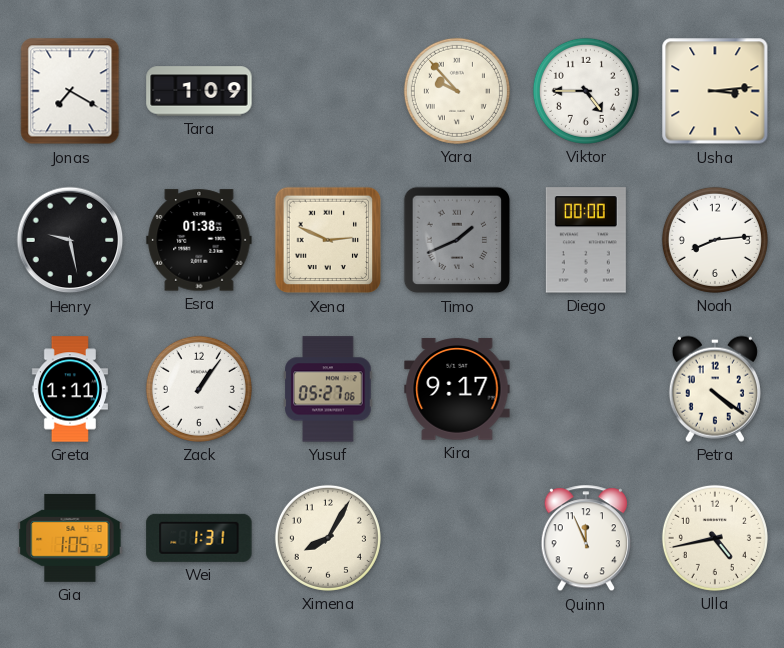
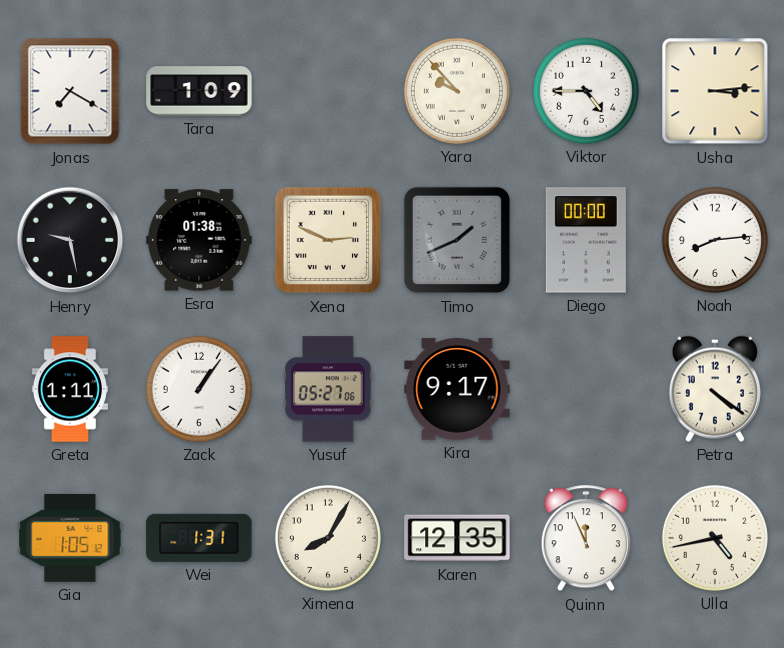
Karen: none -> 12:35 (457, 538)
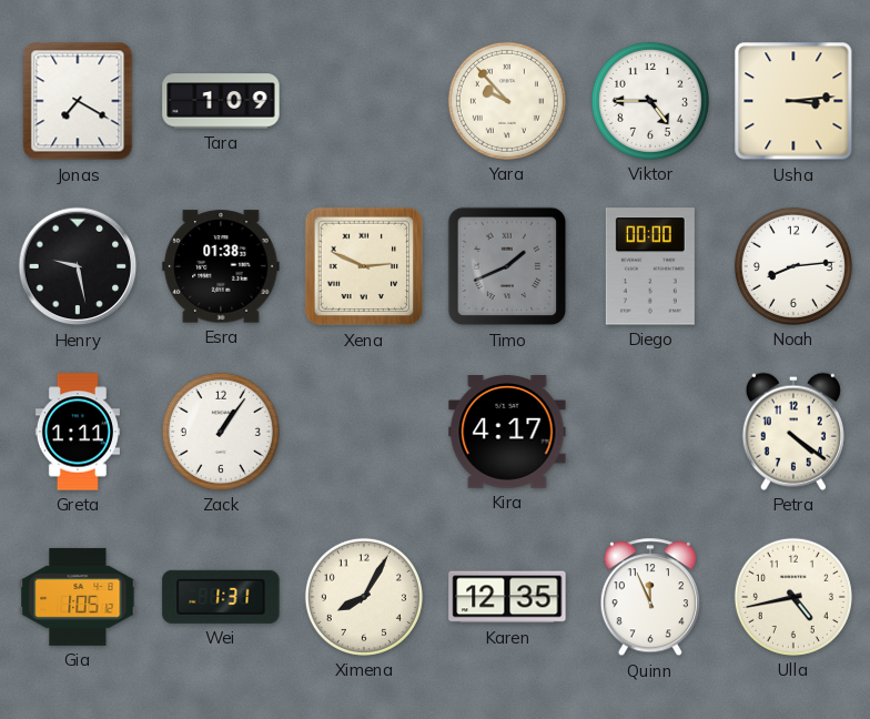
Yusuf: 05:27 -> none (328, 389)
Kira: 9:17 -> 4:17 (507, 432)
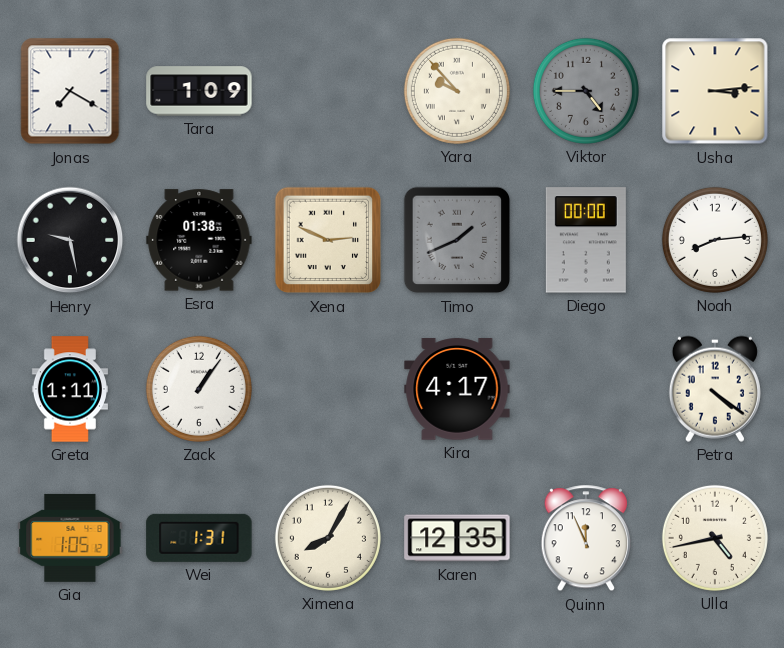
Viktor dial: white -> grey (586, 91)
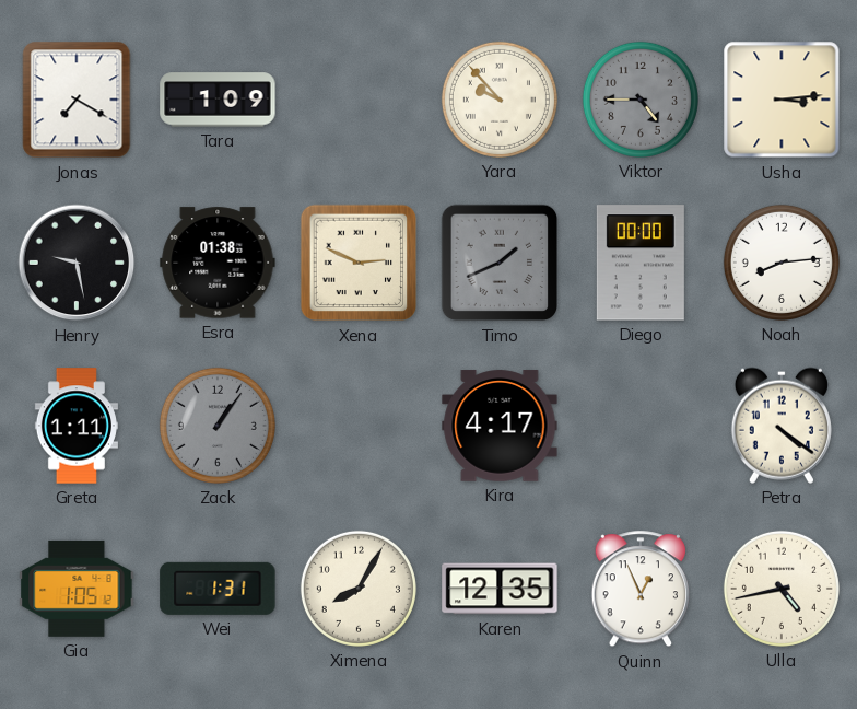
Zack dial: white -> grey (218, 426)
Quinn: 11:56 -> 12:56 (639, 590)
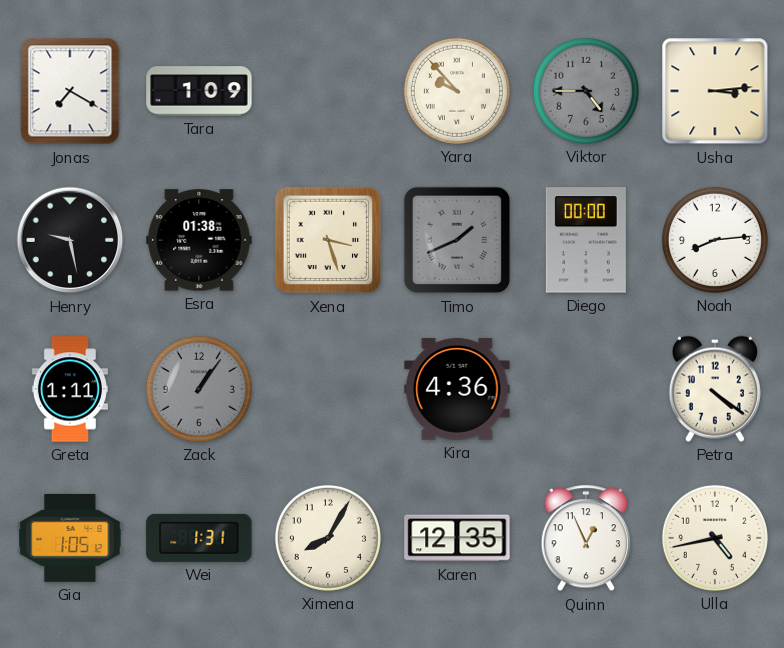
Xena: 2:49 -> 3:27 (328, 240)
Kira: 4:17 -> 4:36 (457, 389)
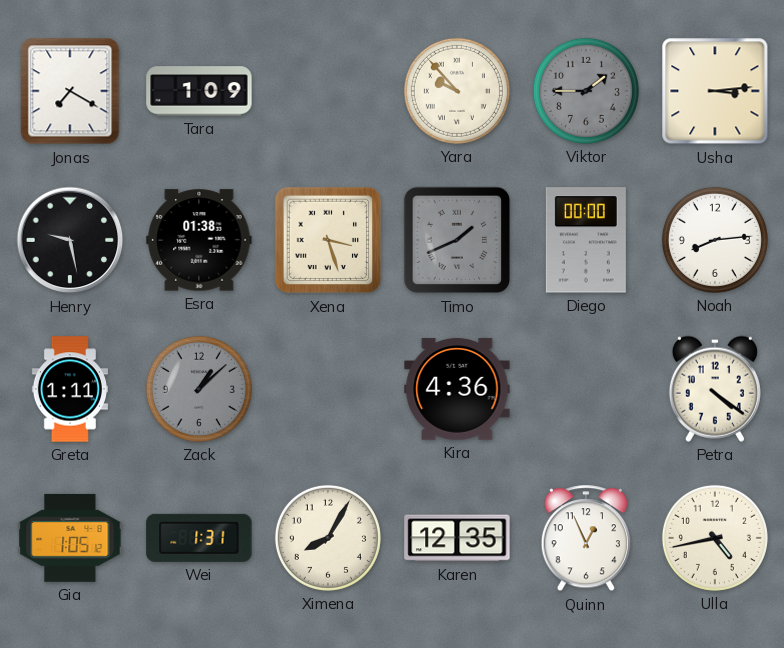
Viktor: 4:45 -> 1:45 (586, 91)
Zack: 1:06 -> 1:08 (199, 389)
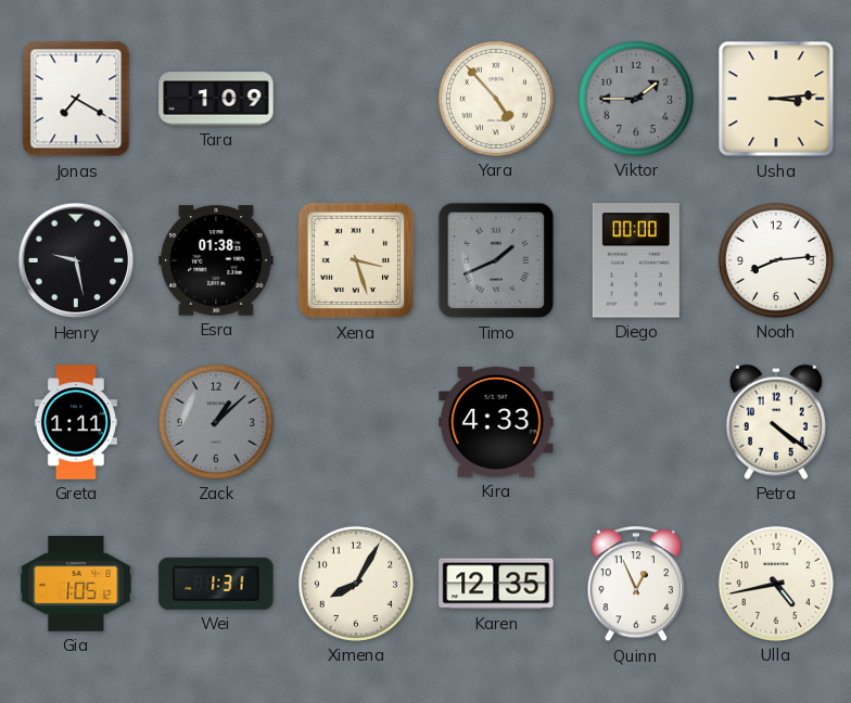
Yara: 9:53 -> 4:53 (496, 99)
Kira: 4:36 -> 4:33 (496, 422)
